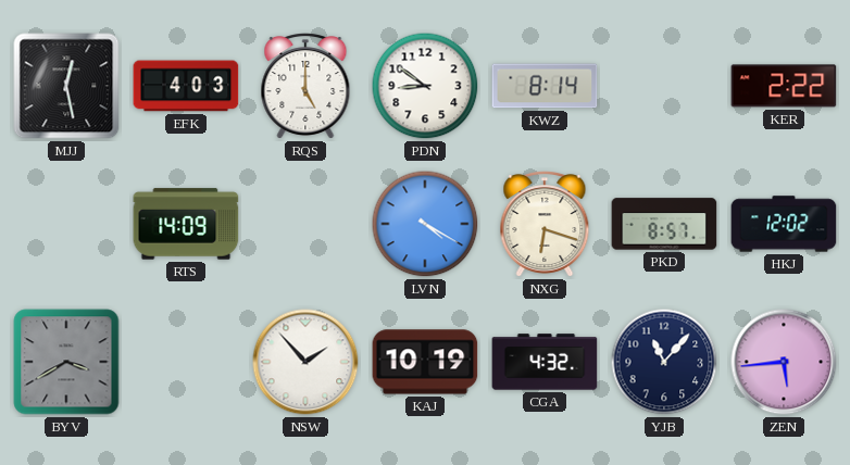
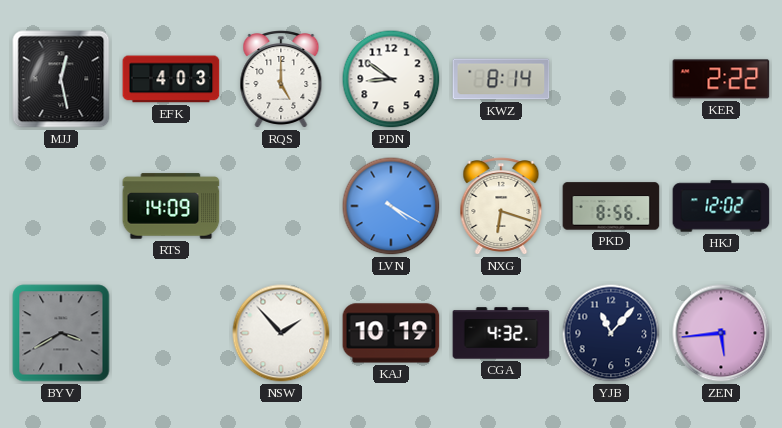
PKD: 8:57 -> 8:56 (611, 206)
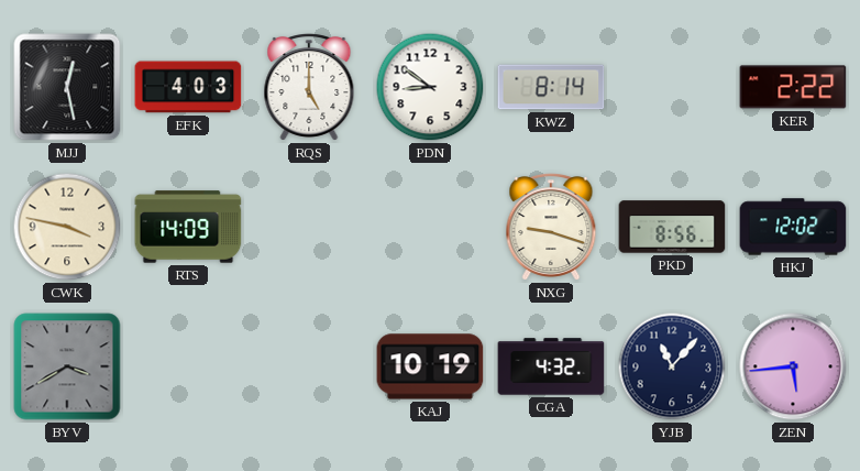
CWK: none -> 3:47 (67, 227)
LVN: 4:20 -> none (391, 206)
NXG: 6:18 -> 9:18 (551, 228)
NSW: 1:53 -> none (281, 333)
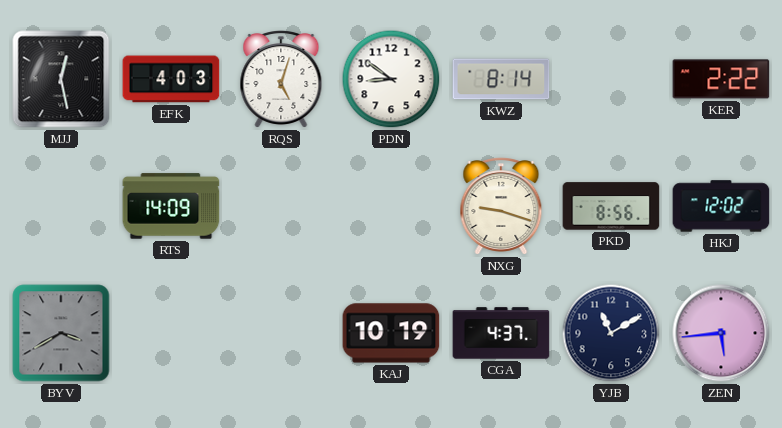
RQS: 5:00 -> 5:03 (281, 80)
CWK: 3:47 -> none (67, 227)
CGA: 4:32 -> 4:37 (501, 333)
YJB: 11:07 -> 11:10 (611, 333)
